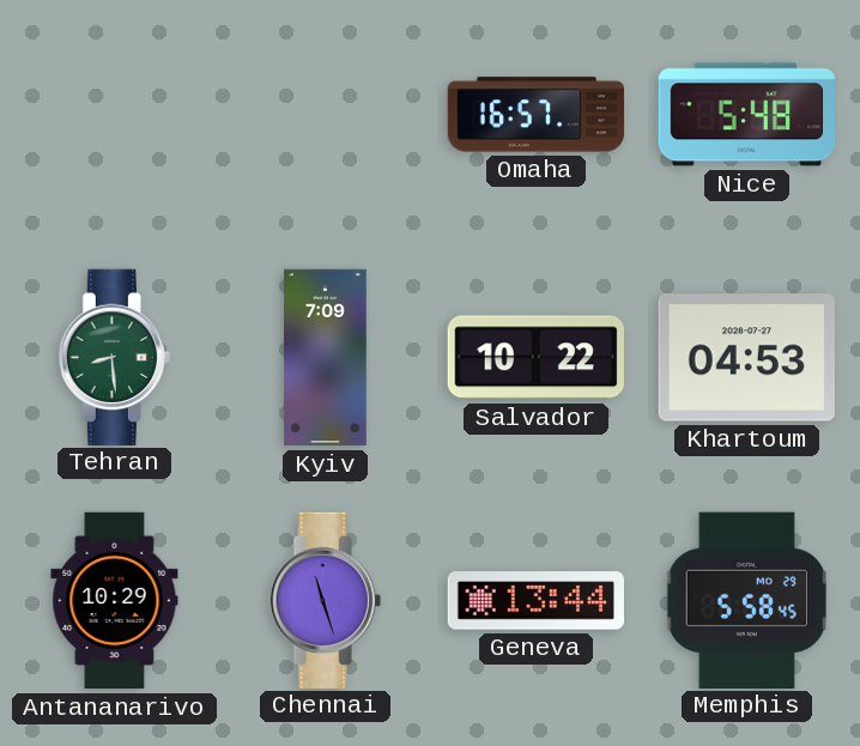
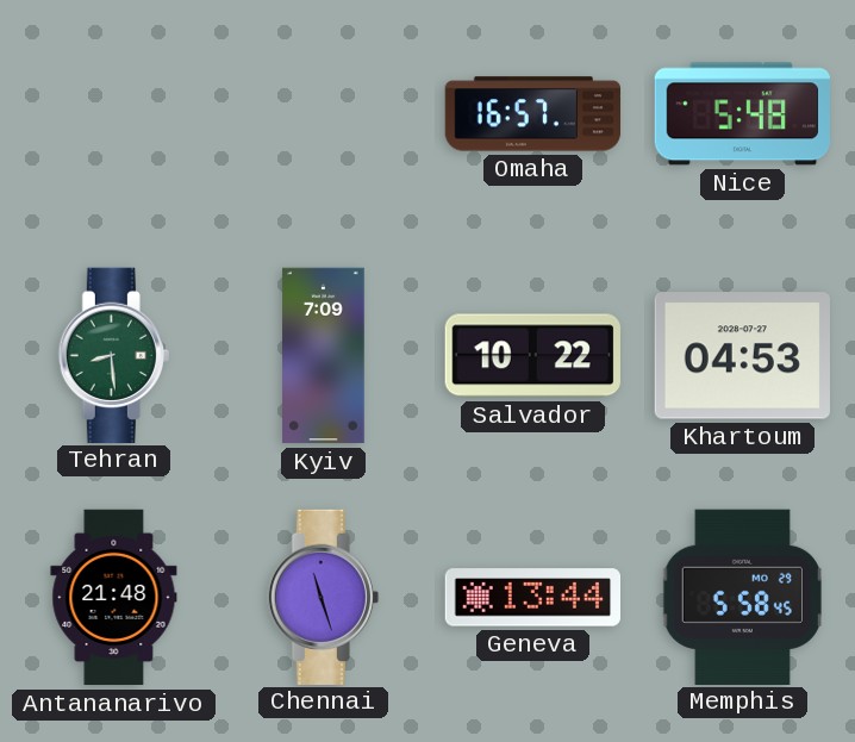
Antananarivo: 10:29 -> 21:48 (114, 598)
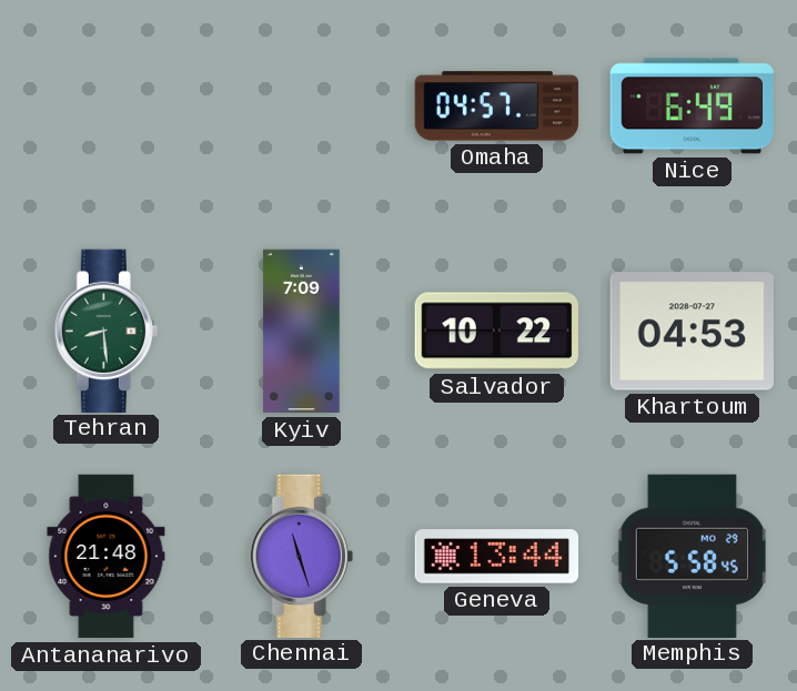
Omaha: 16:57 -> 04:57 (497, 106)
Nice: 5:48 -> 6:49 (692, 106)
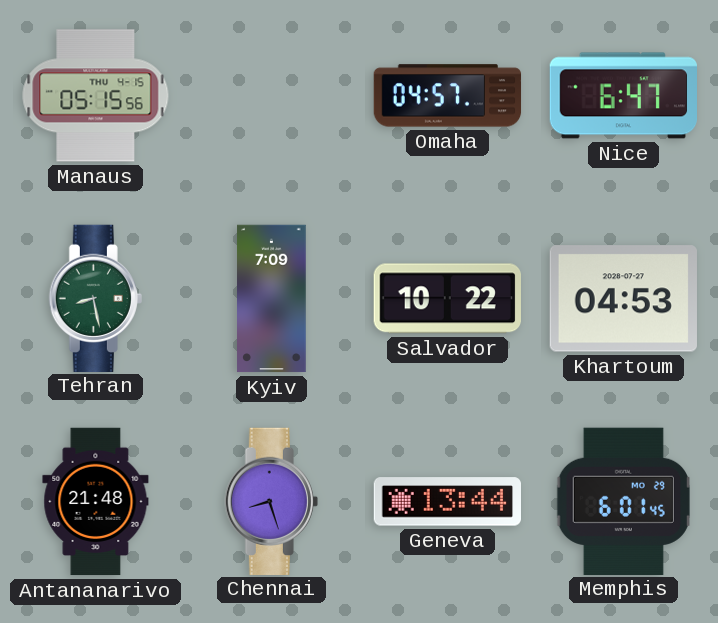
Manaus: none -> 05:15 (96, 96)
Nice: 6:49 -> 6:47 (623, 96)
Tehran: 8:29 -> 8:28 (95, 298)
Chennai: 11:27 -> 8:27 (271, 501)
Memphis: 5:58 -> 6:01 (623, 501)
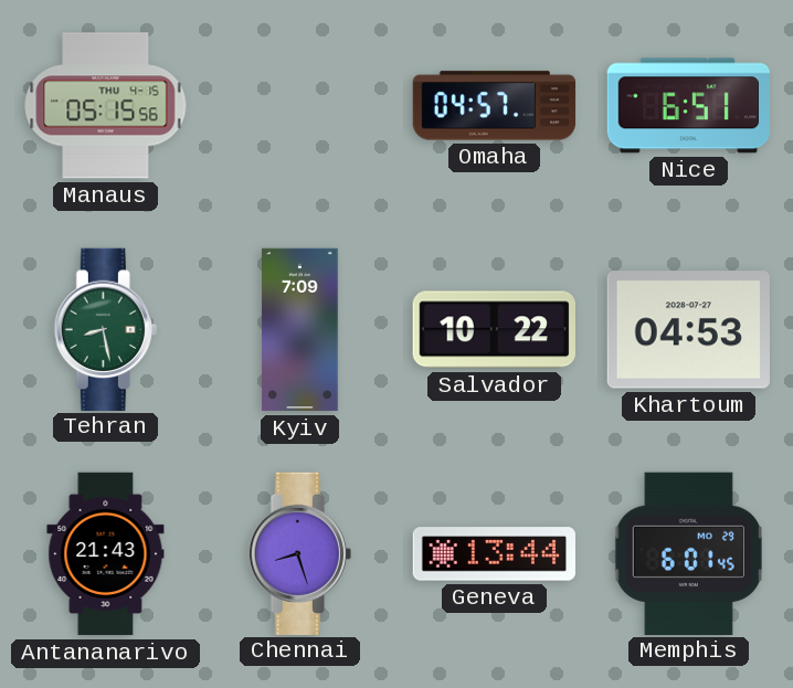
Nice: 6:47 -> 6:51 (688, 106)
Antananarivo: 21:48 -> 21:43 (106, 554)
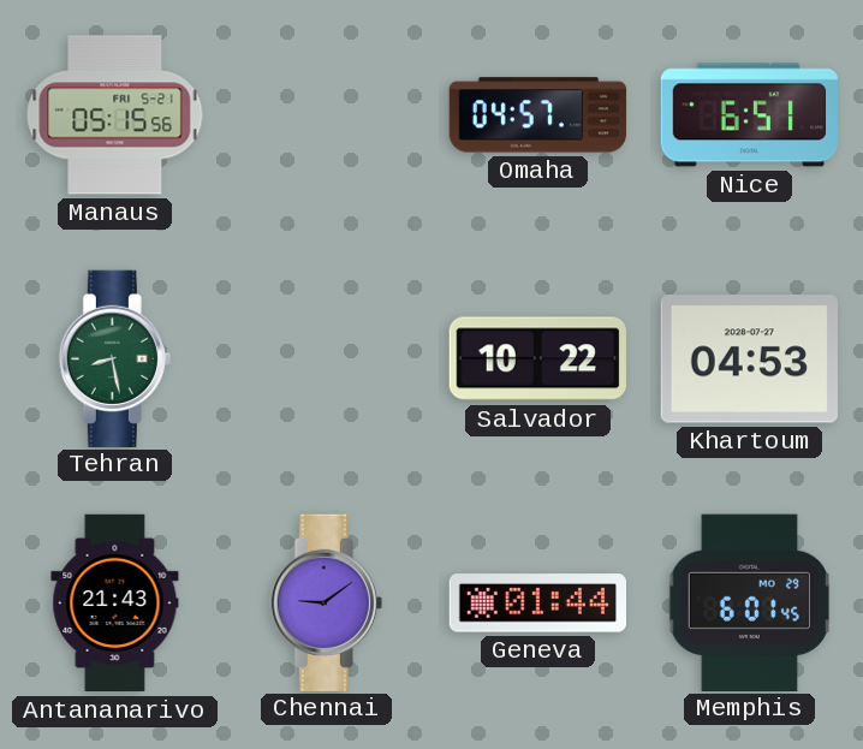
Manaus date: THU 4-15 -> FRI 5-21 (115, 115)
Kyiv: 7:09 -> none (300, 330)
Chennai: 8:27 -> 9:09 (326, 602)
Geneva: 13:44 -> 01:44 (537, 604)
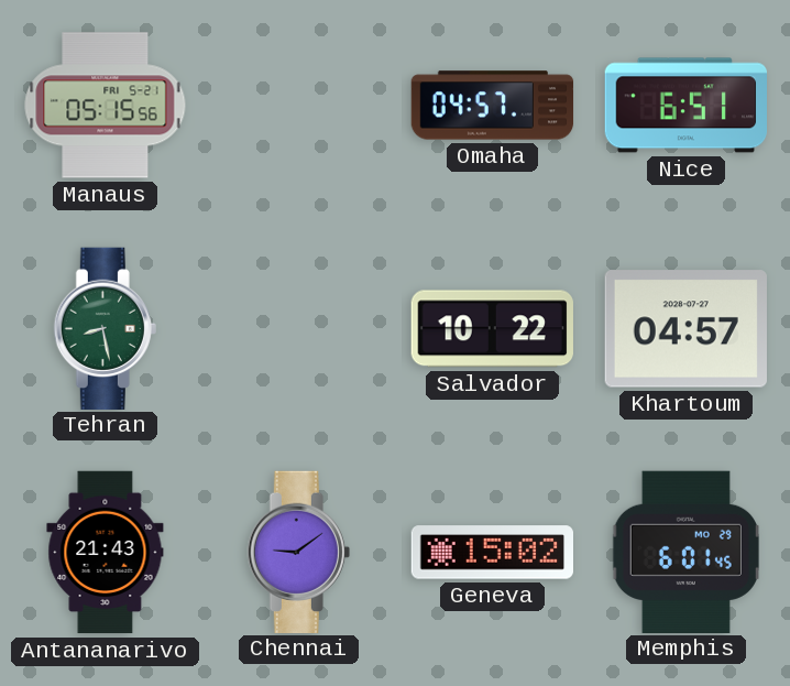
Khartoum: 04:53 -> 04:57 (685, 329)
Geneva: 01:44 -> 15:02 (492, 553)
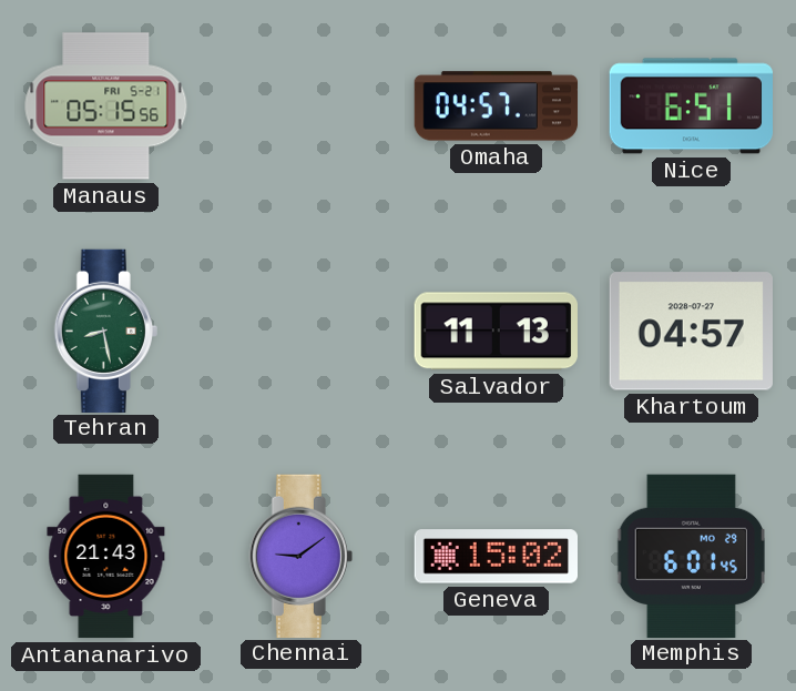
Salvador: 10:22 -> 11:13 (496, 332)
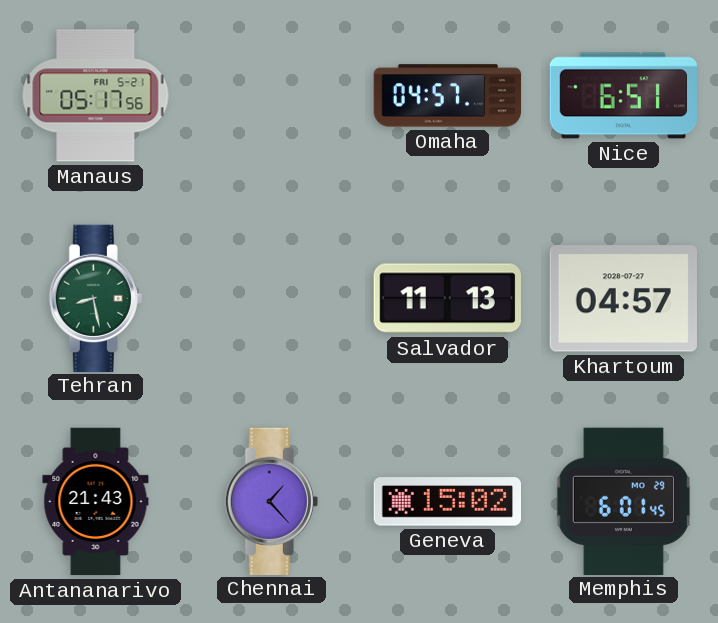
Manaus: 05:15 -> 05:17 (96, 96)
Chennai: 9:09 -> 1:23 (271, 501)
